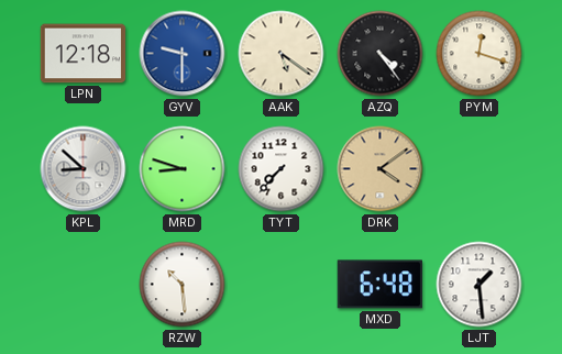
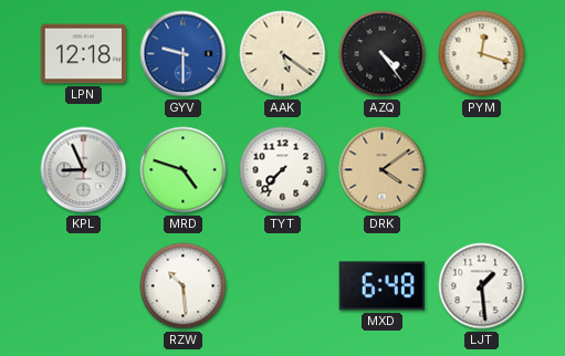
KPL: 8:52 -> 8:56 (84, 170)
MRD: 8:48 -> 4:48 (184, 170)
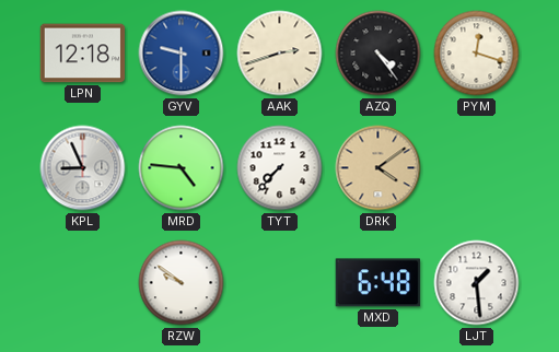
AAK: 5:21 -> 2:42 (280, 54)
MRD: 4:48 -> 4:46 (182, 168)
RZW: 10:29 -> 9:51 (182, 283)
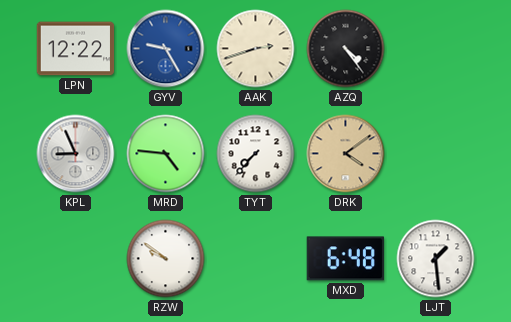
LPN: 12:18 -> 12:22 (76, 49)
GYV: 9:30 -> 9:25 (166, 49)
PYM: 12:18 -> none (477, 54)
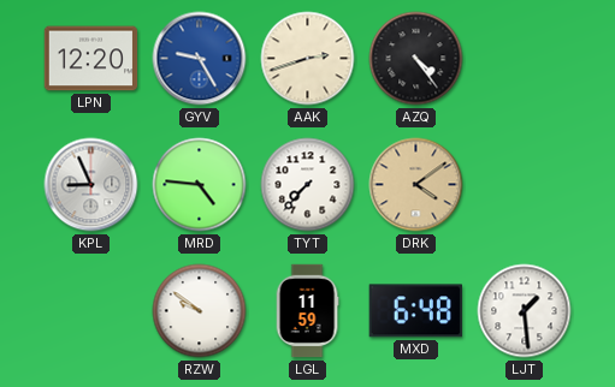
LPN: 12:22 -> 12:20 (91, 59)
LGL: none -> 11:59 (307, 311)
